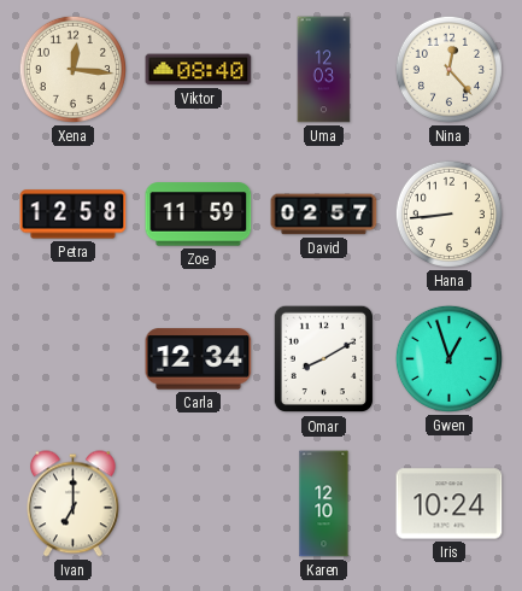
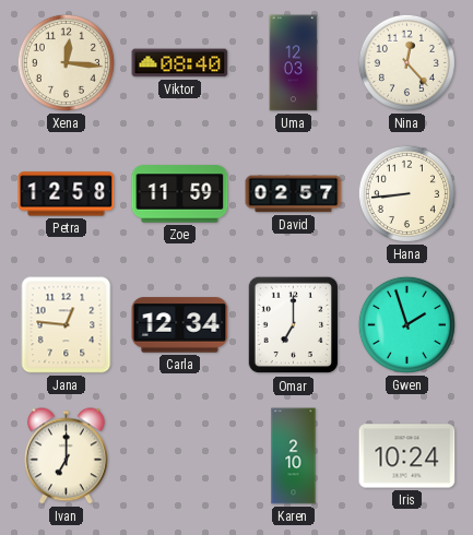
Jana: none -> 12:46 (67, 325)
Omar: 8:10 -> 7:00 (294, 325)
Gwen: 12:57 -> 1:57 (406, 324)
Karen: 12:10 -> 2:10 (294, 456)
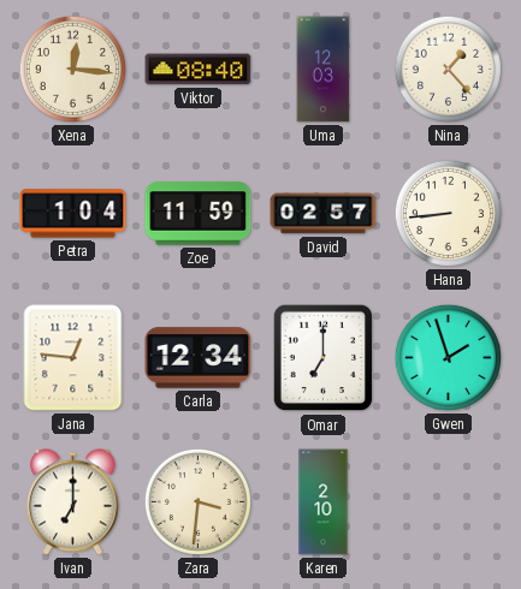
Nina: 12:23 -> 1:23 (448, 69)
Petra: 12:58 -> 1:04 (73, 214)
Zara: none -> 3:31 (197, 501)
Iris: 10:24 -> none (407, 456)
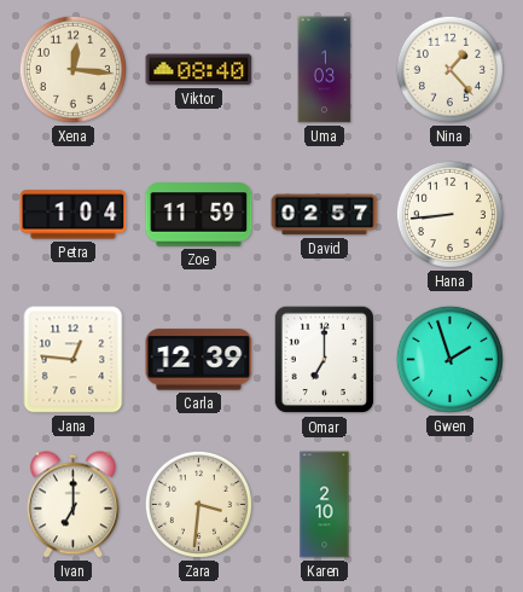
Uma: 12:03 -> 1:03 (325, 70)
Carla: 12:34 -> 12:39 (199, 360)
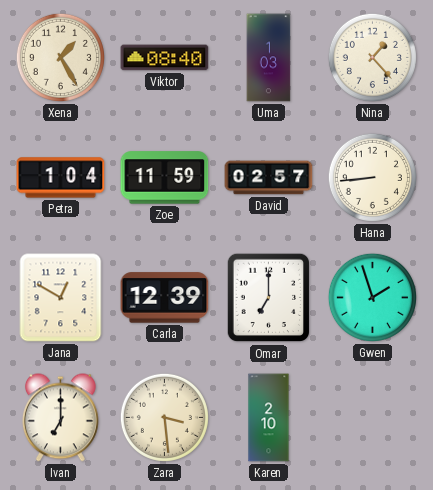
Xena: 12:16 -> 1:25 (60, 57)
Jana: 12:46 -> 12:50 (61, 298)
Zara: 3:31 -> 3:29 (164, 417)
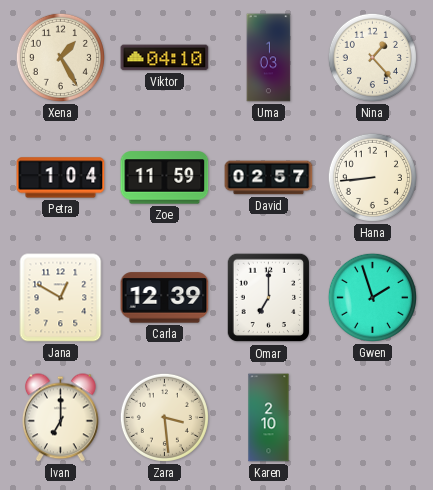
Viktor: 08:40 -> 04:10 (165, 58)
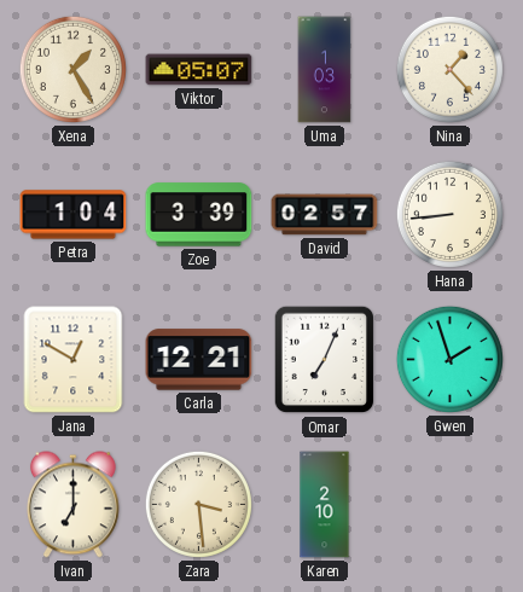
Viktor: 04:10 -> 05:07 (199, 70)
Zoe: 11:59 -> 3:39 (199, 215)
Carla: 12:39 -> 12:21 (199, 360)
Omar: 7:00 -> 7:04 (325, 360)
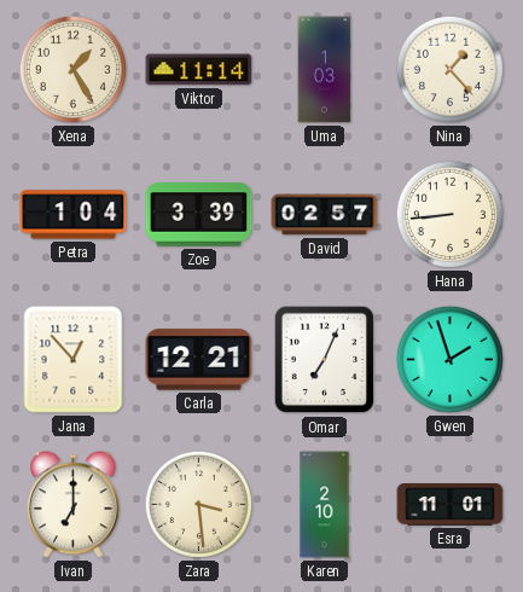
Viktor: 05:07 -> 11:14 (199, 70)
Jana: 12:50 -> 12:53 (74, 360)
Esra: none -> 11:01 (451, 505)
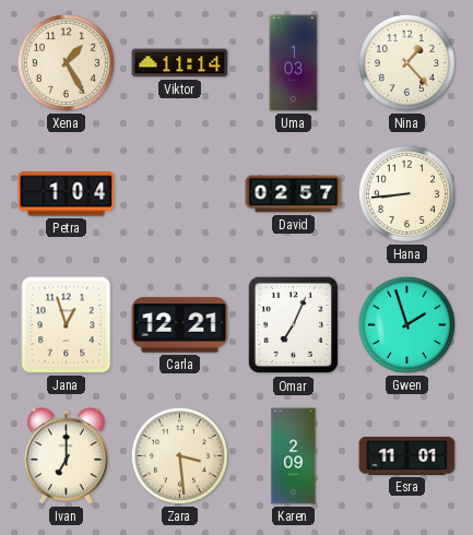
Zoe: 3:39 -> none (199, 215)
Jana: 12:53 -> 12:57 (67, 325)
Karen: 2:10 -> 2:09 (294, 456)
